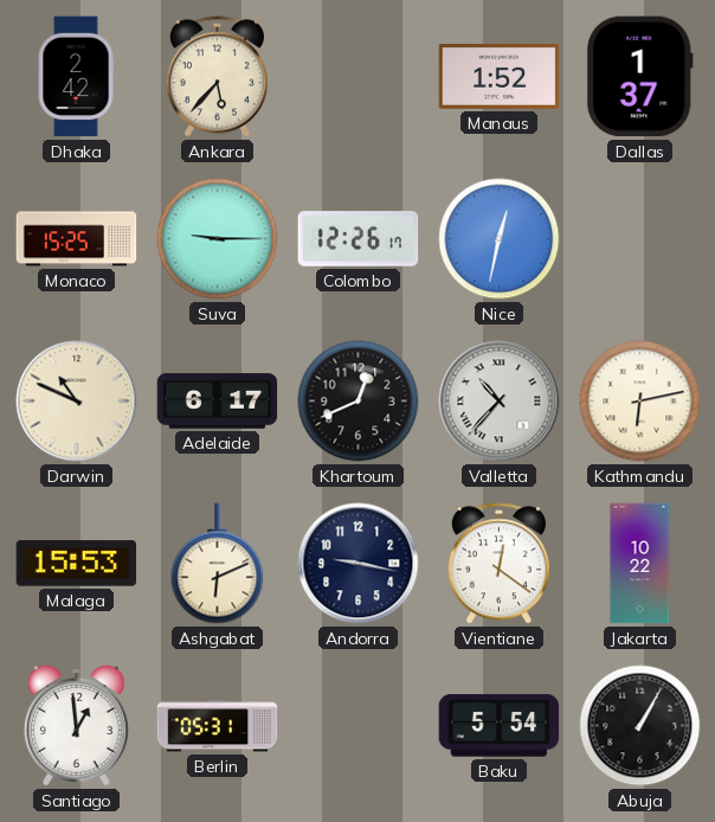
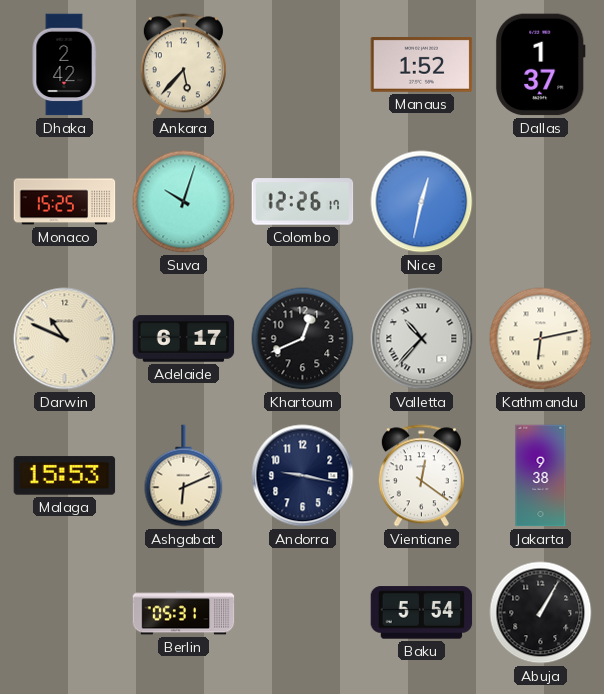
Suva: 9:15 -> 10:03 (184, 202)
Jakarta: 10:22 -> 9:38 (541, 476)
Santiago: 12:59 -> none (76, 725)
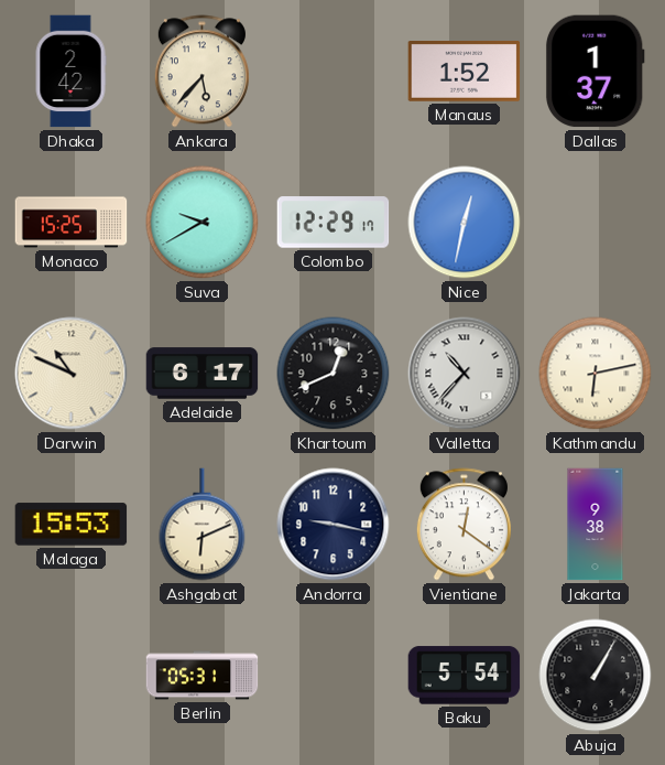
Suva: 10:03 -> 9:40 (203, 223)
Colombo: 12:26 -> 12:29 (334, 223)
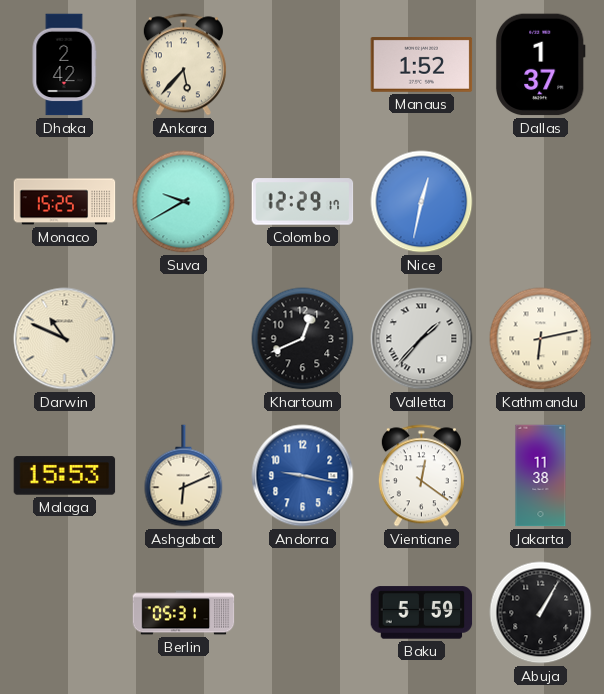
Adelaide: 6:17 -> none (203, 374)
Valletta: 10:37 -> 1:37 (422, 339)
Andorra dial: navy -> blue (303, 476)
Jakarta: 9:38 -> 11:38 (541, 476)
Baku: 5:54 -> 5:59 (422, 613)
